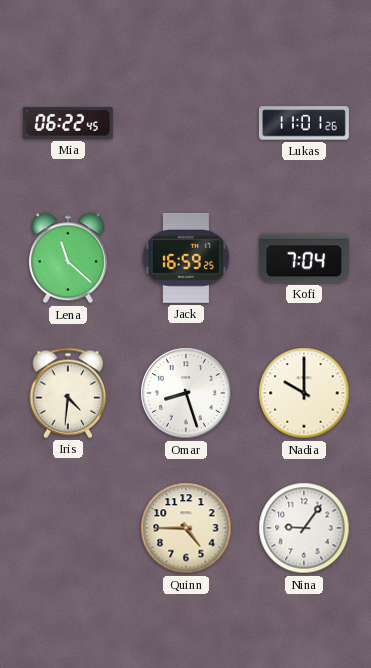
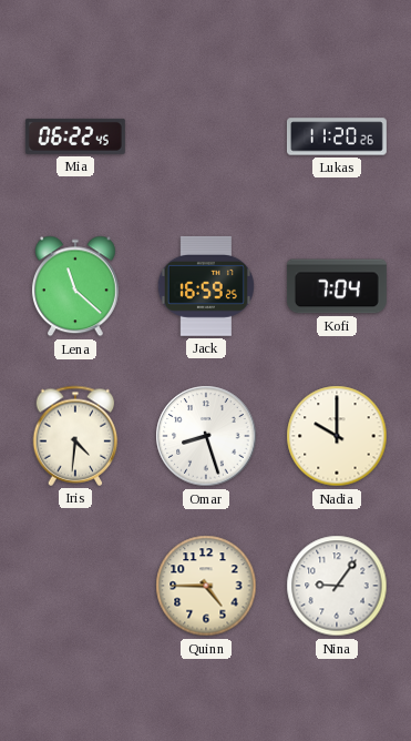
Lukas: 11:01 -> 11:20 (337, 136)
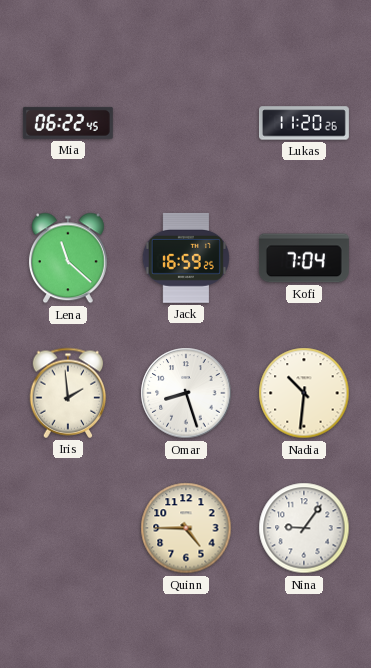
Iris: 4:31 -> 1:59 (68, 393)
Nadia: 10:00 -> 10:31 (304, 393)
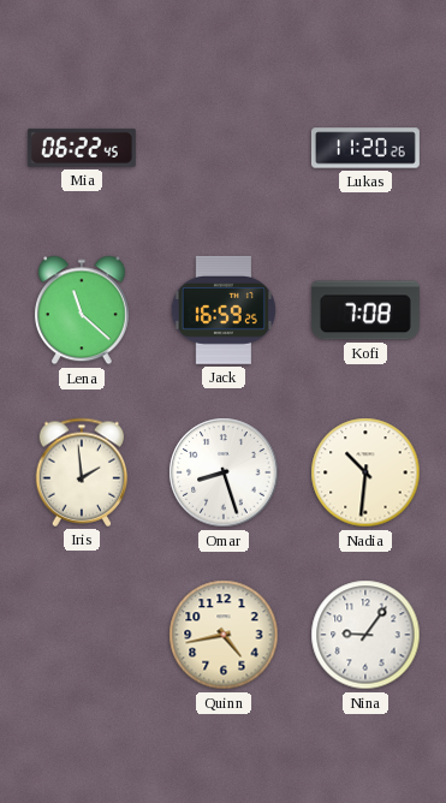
Kofi: 7:04 -> 7:08 (365, 310)
Quinn: 4:45 -> 4:43 (224, 635)
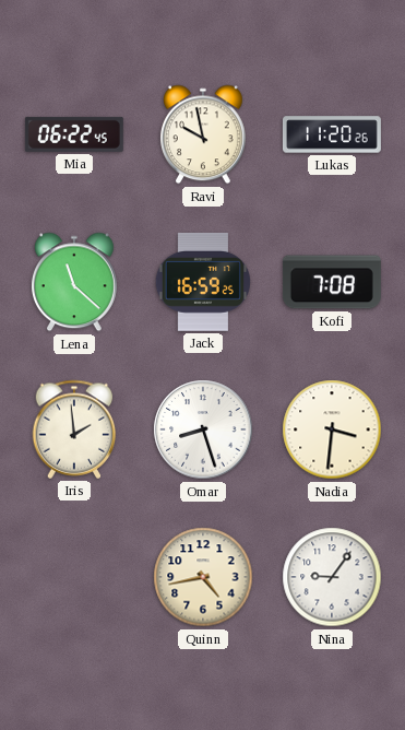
Ravi: none -> 9:58 (203, 134)
Nadia: 10:31 -> 3:31 (332, 429)
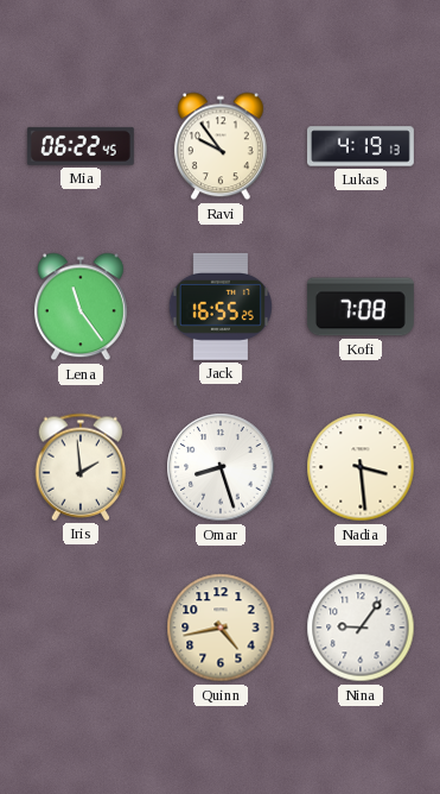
Ravi: 9:58 -> 9:54 (221, 146)
Lukas: 11:20 -> 4:19 (361, 146)
Lena: 11:22 -> 11:24 (81, 307)
Jack: 16:59 -> 16:55 (221, 307)
Nadia: 3:31 -> 3:29 (361, 467)
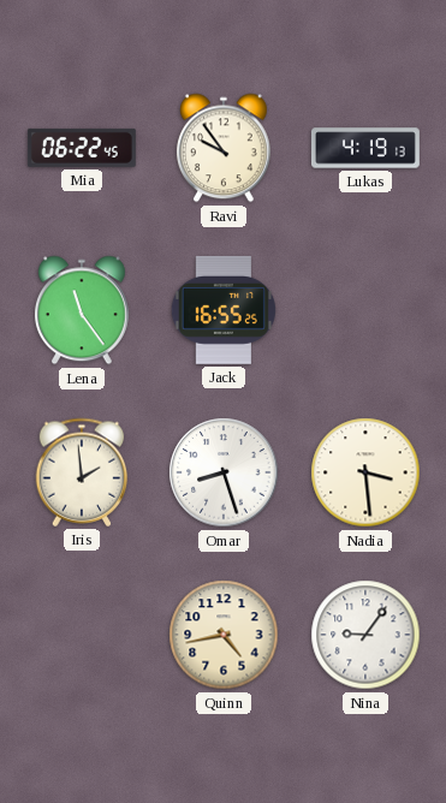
Kofi: 7:08 -> none (361, 307)
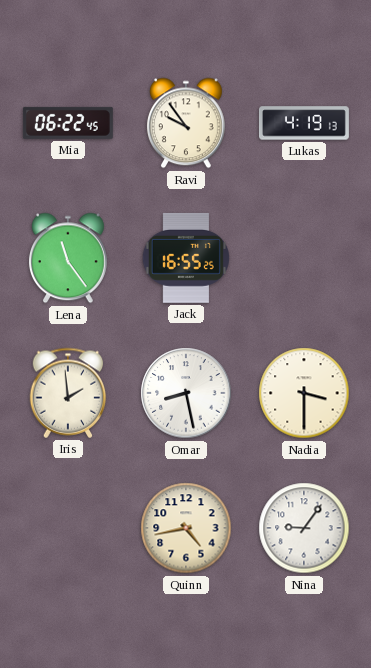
Omar: 8:27 -> 8:28 (186, 393)
Nadia: 3:29 -> 3:30 (304, 393)
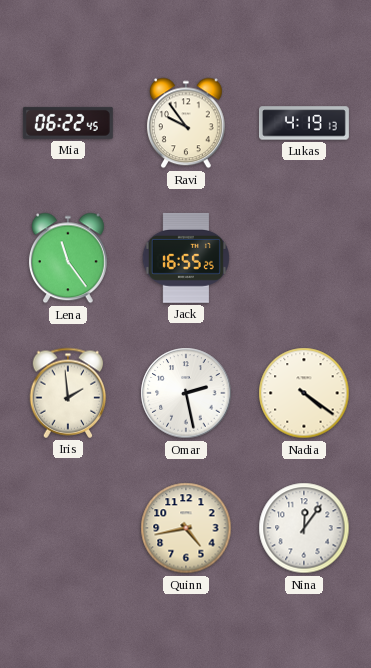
Omar: 8:28 -> 2:28 (186, 393)
Nadia: 3:30 -> 4:21 (304, 393)
Nina: 9:06 -> 12:06 (304, 528)
